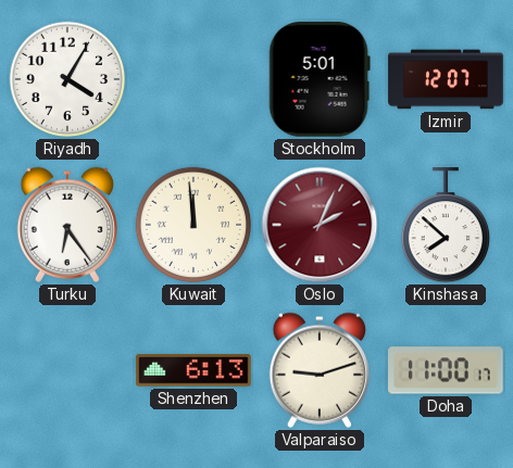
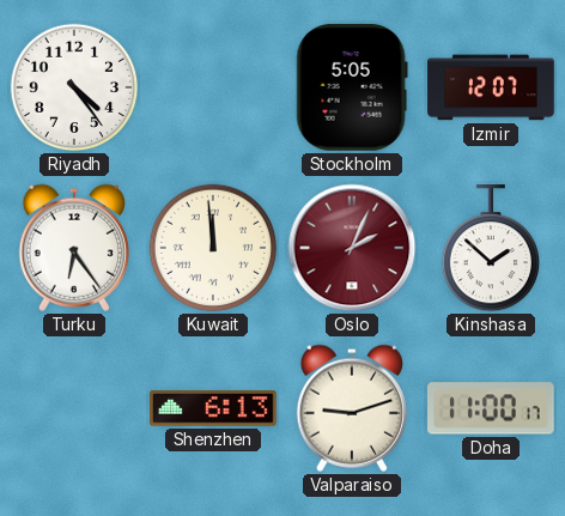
Riyadh: 4:05 -> 4:24 (74, 87)
Stockholm: 5:01 -> 5:05 (352, 87)
Kinshasa: 7:52 -> 1:52 (490, 249)
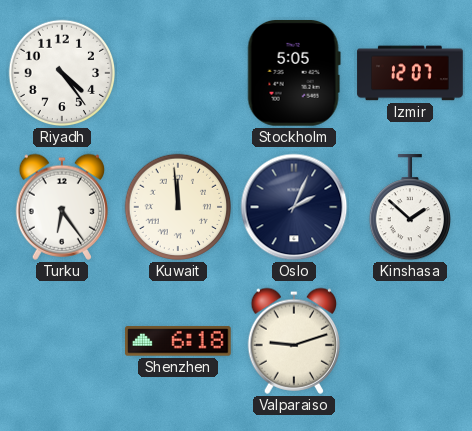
Oslo dial: burgundy -> navy (294, 207)
Shenzhen: 6:13 -> 6:18 (179, 341)
Doha: 11:00 -> none (492, 408)
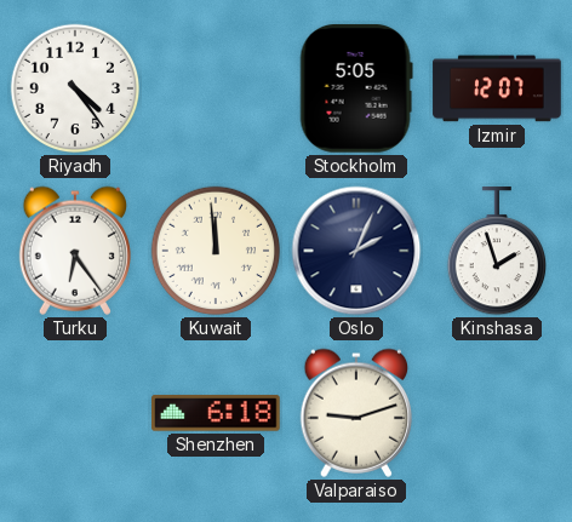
Kinshasa: 1:52 -> 1:57 (496, 252)
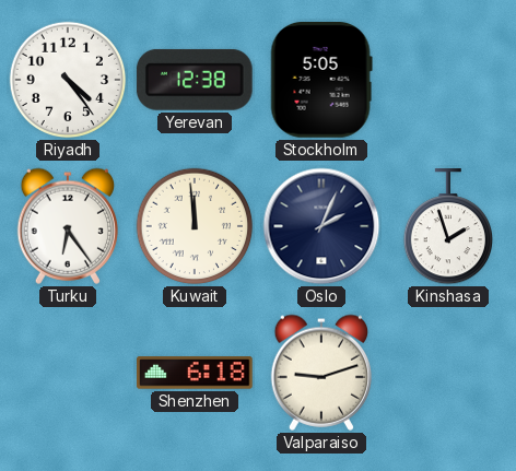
Yerevan: none -> 12:38 (195, 80)
Izmir: 12:07 -> none (497, 88)
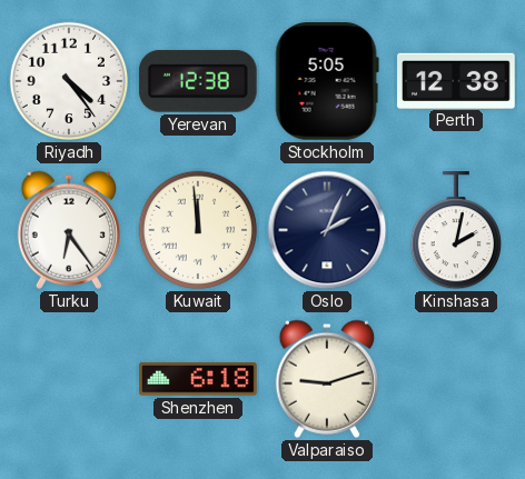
Perth: none -> 12:38 (456, 80)
Kinshasa: 1:57 -> 2:02 (455, 231)
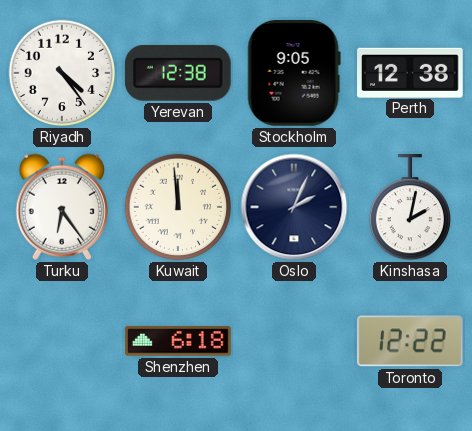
Stockholm: 5:05 -> 9:05 (294, 73)
Valparaiso: 9:12 -> none (326, 379)
Toronto: none -> 12:22 (410, 341)
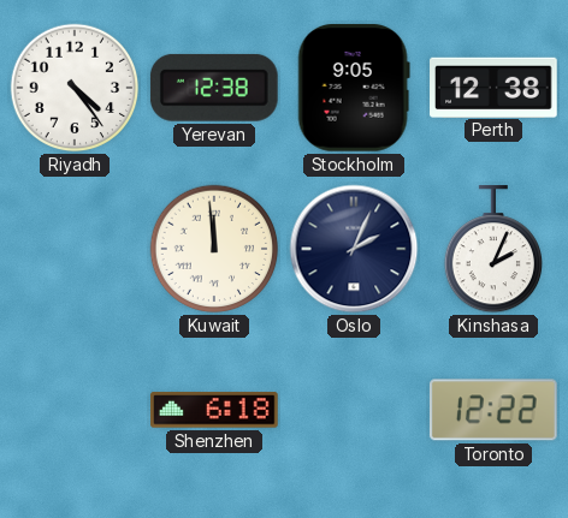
Turku: 6:24 -> none (61, 207)
Kinshasa: 2:02 -> 2:04 (492, 250)
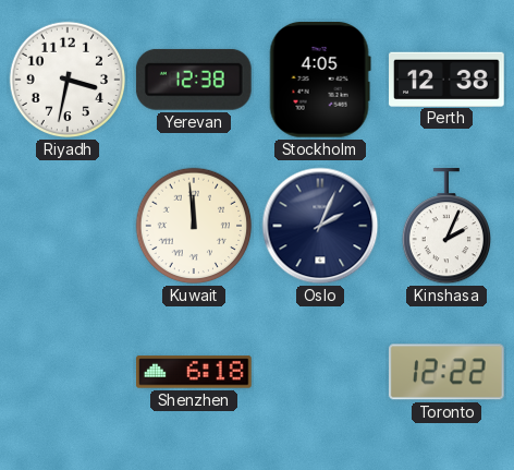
Riyadh: 4:24 -> 3:32 (68, 80)
Stockholm: 9:05 -> 4:05 (320, 80)
